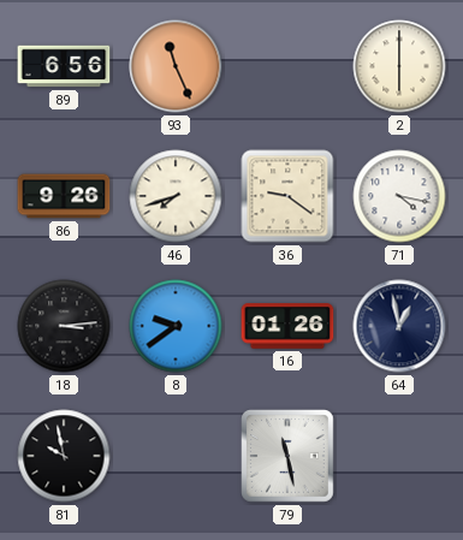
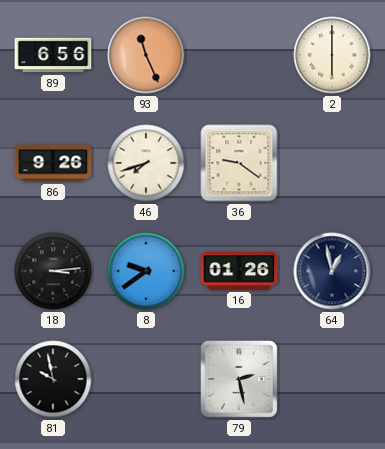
71: 4:17 -> none (399, 196)
79: 11:28 -> 2:28 (240, 380)
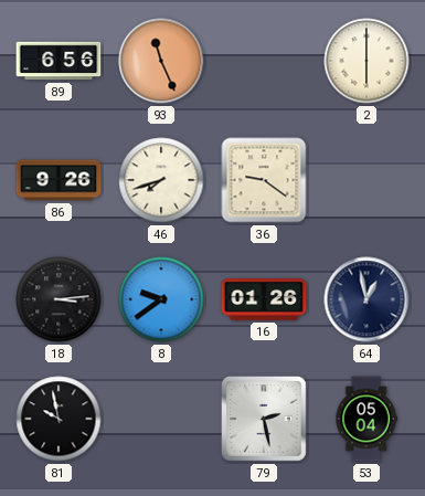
53: none -> 05:04 (366, 419)
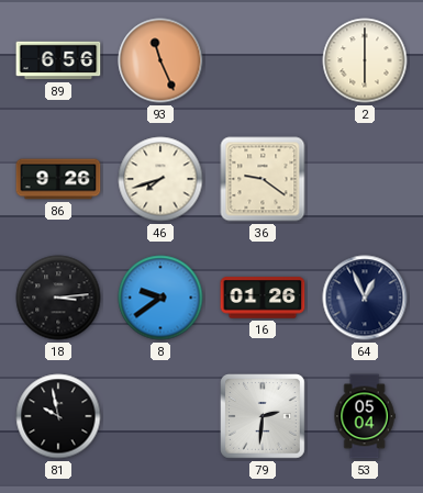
64: 12:58 -> 12:56 (365, 298)
79: 2:28 -> 2:31 (264, 417)
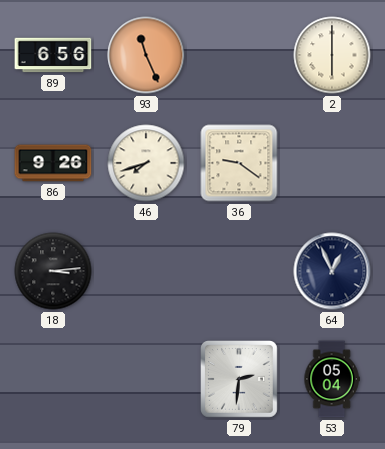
8: 9:39 -> none (160, 298)
16: 01:26 -> none (263, 298)
81: 9:58 -> none (58, 416)
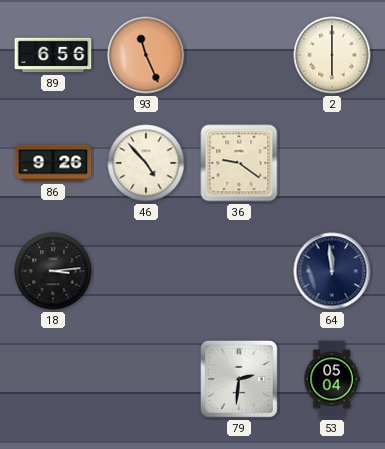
46: 7:42 -> 4:53 (146, 163)
64: 12:56 -> 11:59 (332, 271)
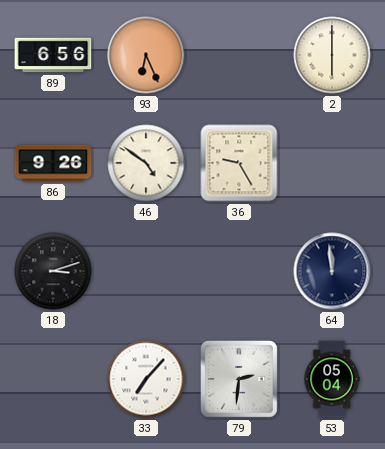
93: 11:26 -> 6:26 (146, 55)
46: 4:53 -> 4:51 (146, 163)
36: 9:21 -> 9:25 (239, 163)
18: 3:14 -> 3:12 (53, 271)
33: none -> 7:07 (146, 379)
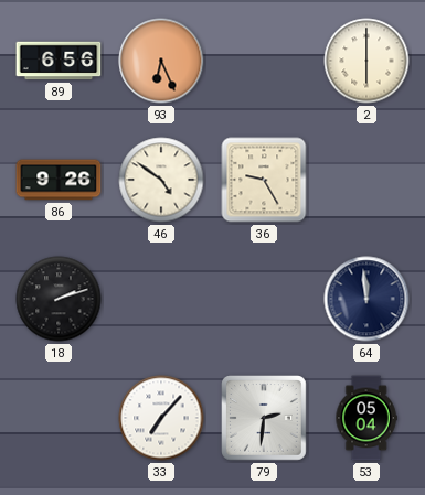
18: 3:12 -> 2:12 (59, 299)
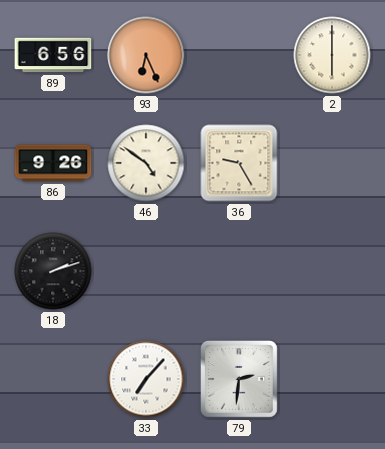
64: 11:59 -> none (366, 299)
53: 05:04 -> none (366, 418)
